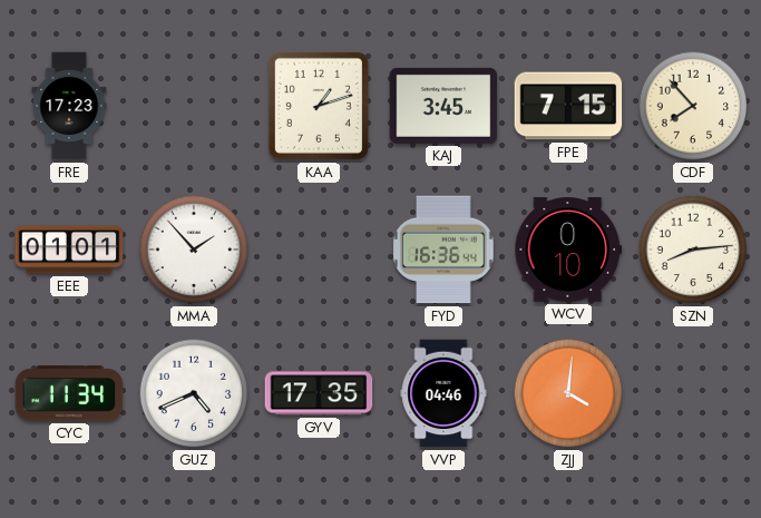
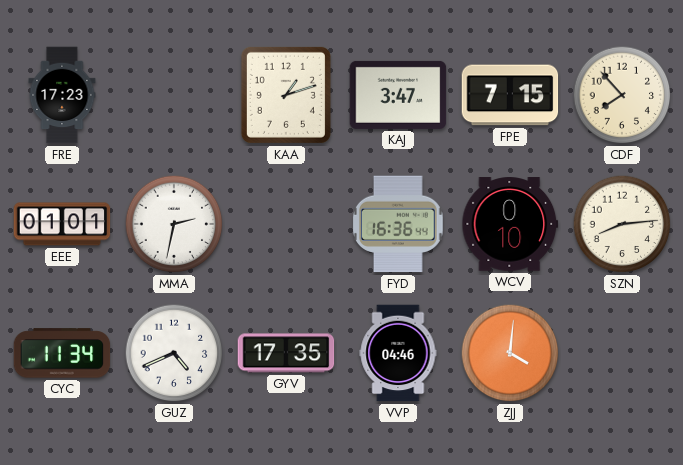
KAJ: 3:45 -> 3:47 (398, 95)
MMA: 1:53 -> 2:32 (174, 224)
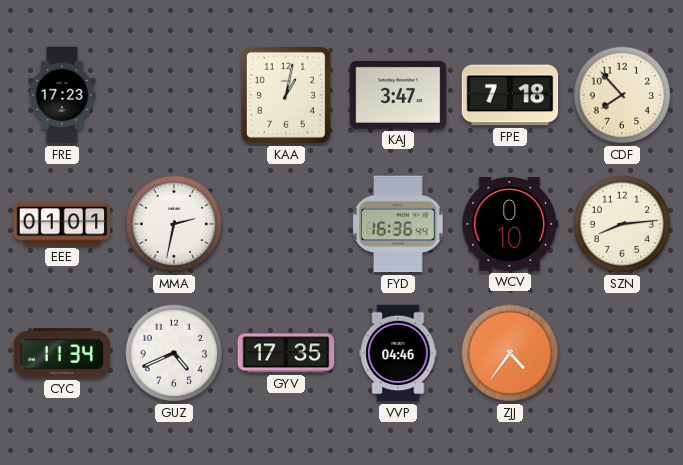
KAA: 1:12 -> 1:02 (286, 95)
FPE: 7:15 -> 7:18 (510, 95)
ZJJ: 4:01 -> 4:36 (510, 353)
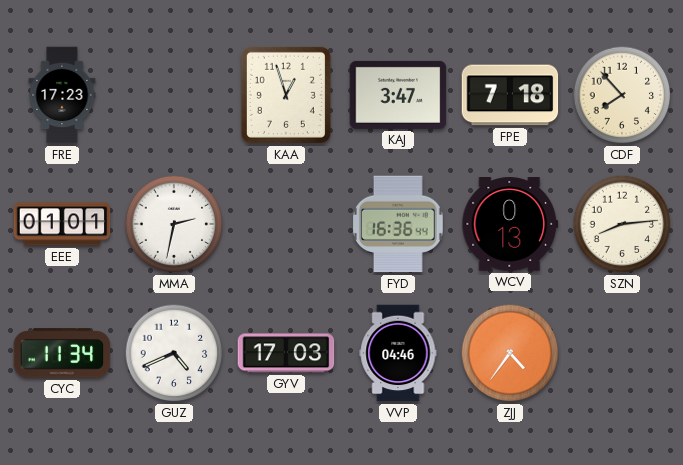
KAA: 1:02 -> 12:57 (286, 95)
WCV: 0:10 -> 0:13 (510, 224)
GYV: 17:35 -> 17:03 (286, 353)
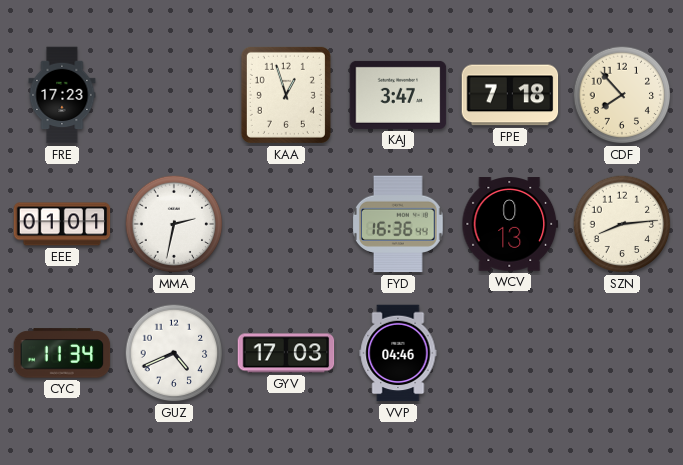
ZJJ: 4:36 -> none (510, 353)
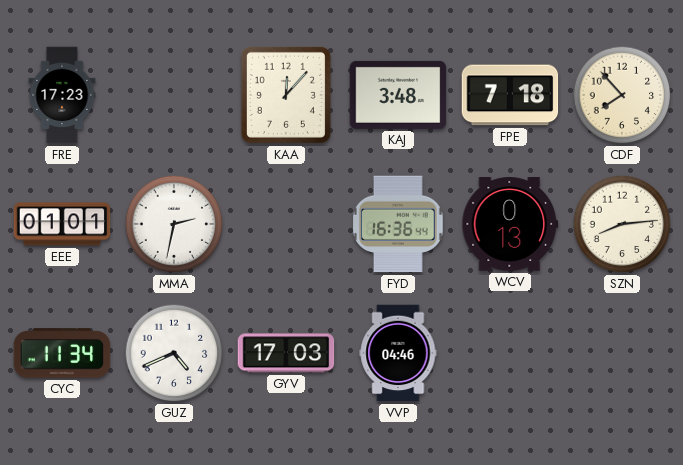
KAA: 12:57 -> 12:07 (286, 95)
KAJ: 3:47 -> 3:48 (398, 95)
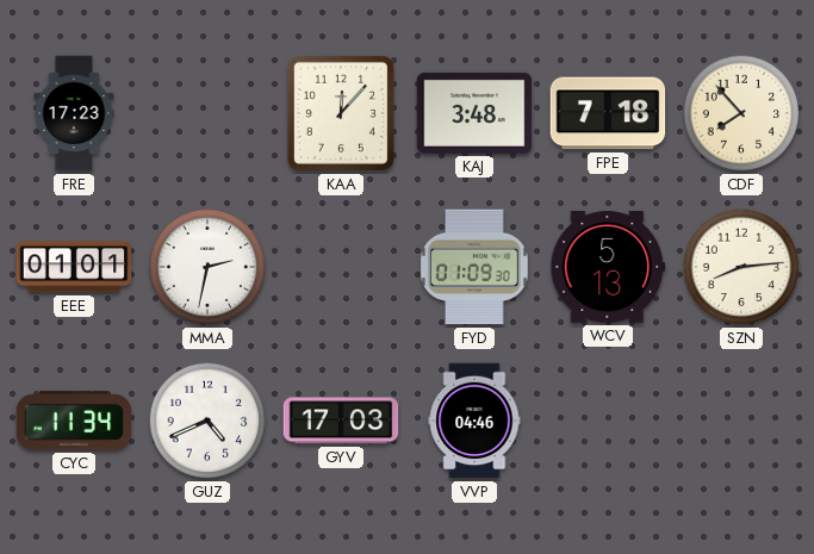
FYD: 16:36 -> 01:09 (476, 267)
WCV: 0:13 -> 5:13 (608, 267)
